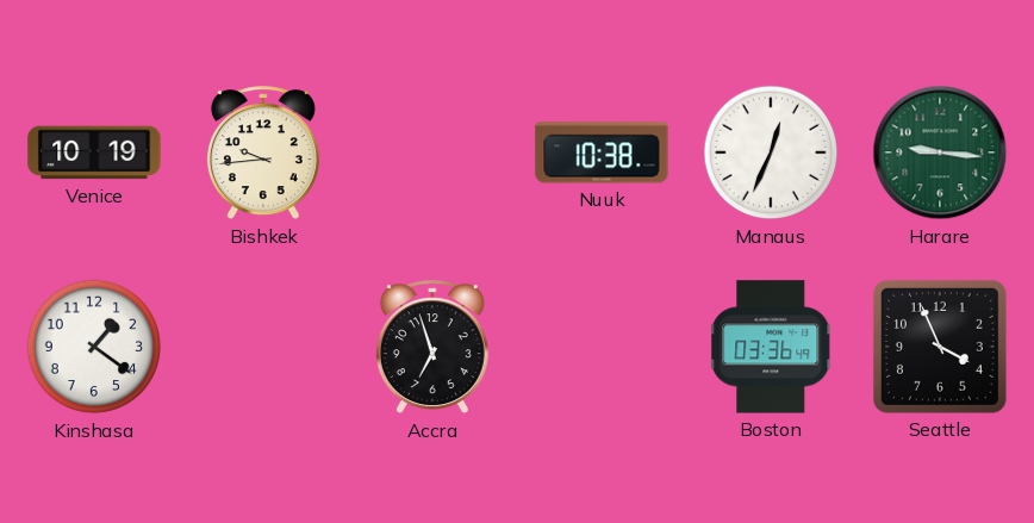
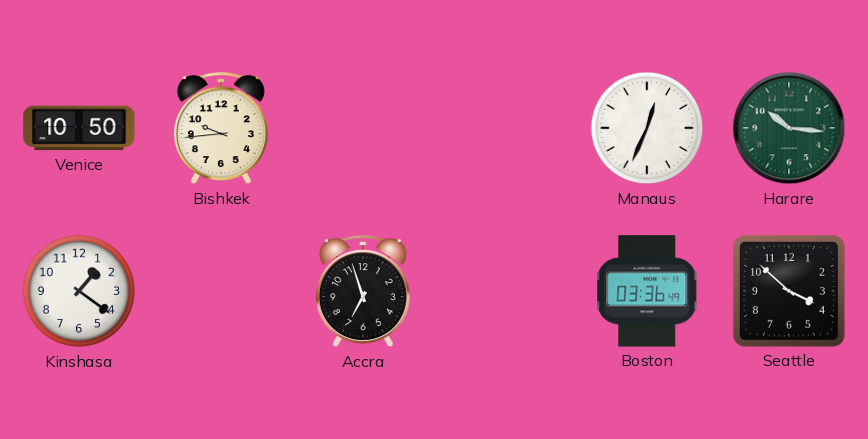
Venice: 10:19 -> 10:50 (79, 128)
Nuuk: 10:38 -> none (602, 152)
Harare: 9:16 -> 10:16 (789, 128)
Seattle: 3:56 -> 3:52 (789, 291)
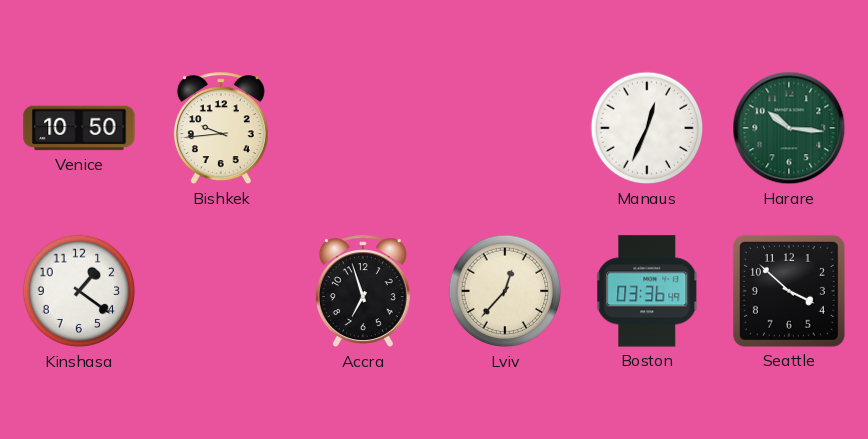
Lviv: none -> 12:37 (505, 291)
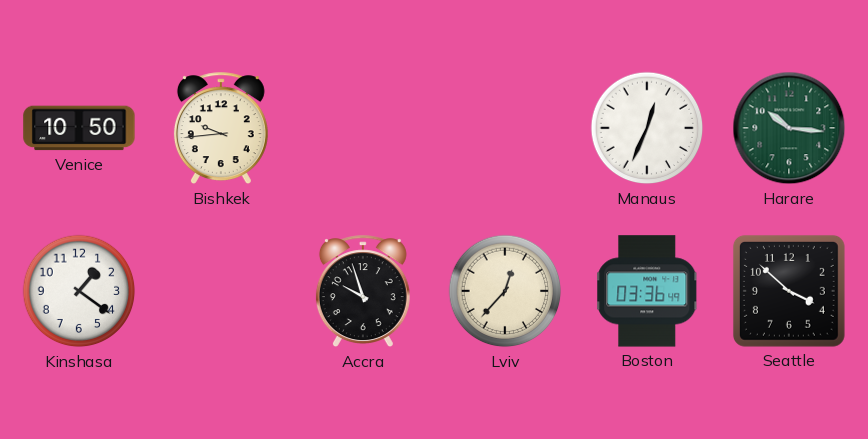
Accra: 6:57 -> 9:57 (363, 292)
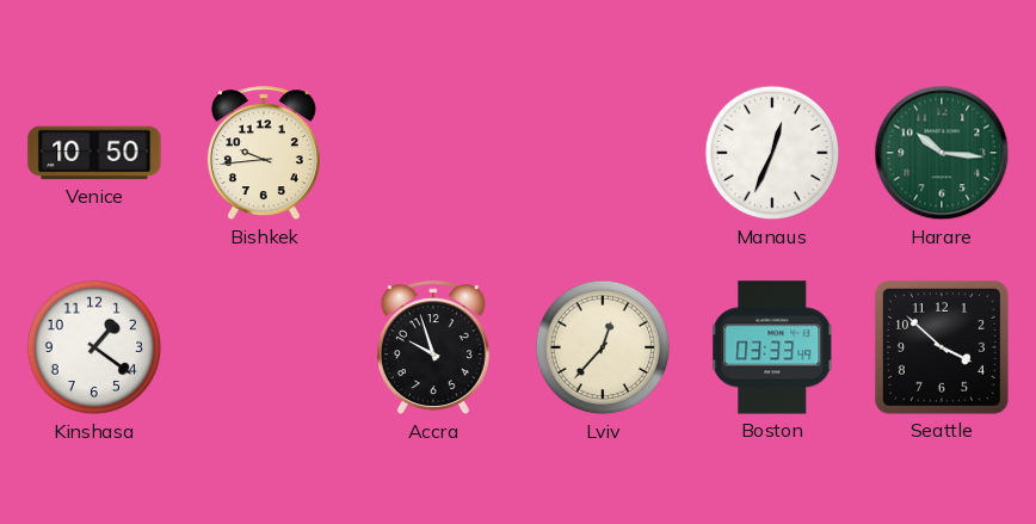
Boston: 03:36 -> 03:33 (772, 347)
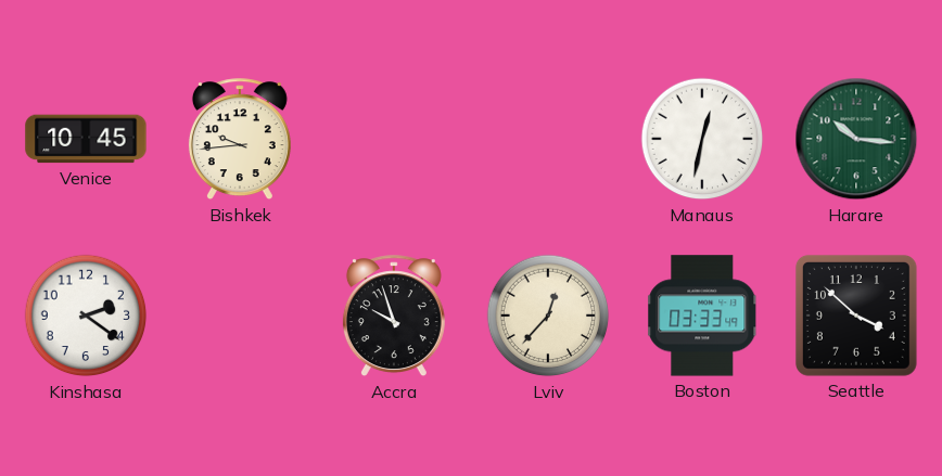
Venice: 10:50 -> 10:45 (86, 139)
Manaus: 12:34 -> 12:32 (702, 139)
Kinshasa: 1:21 -> 2:21 (86, 316)
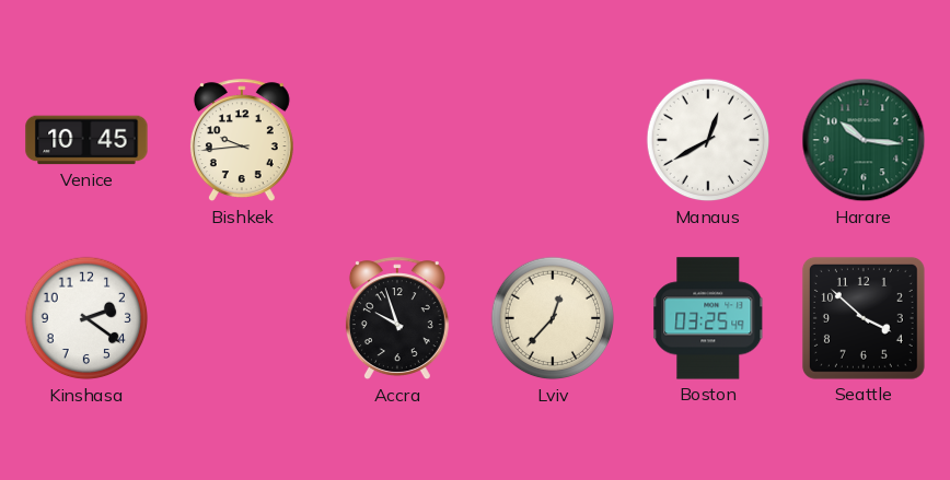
Manaus: 12:32 -> 12:40 (708, 140)
Boston: 03:33 -> 03:25 (708, 318)
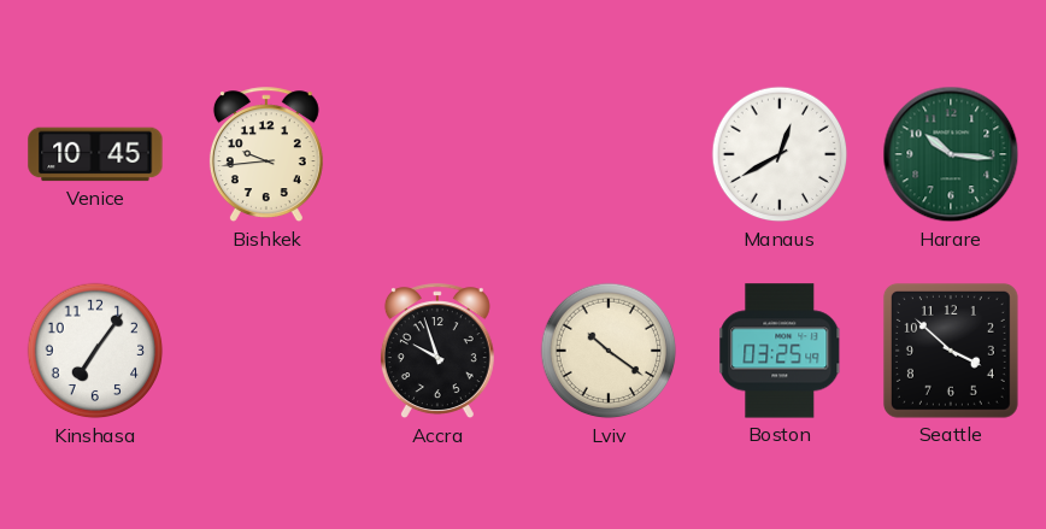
Kinshasa: 2:21 -> 7:06 (95, 351)
Lviv: 12:37 -> 10:21 (609, 351)
